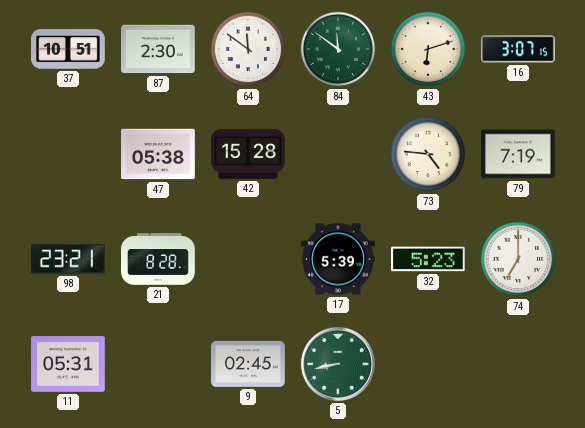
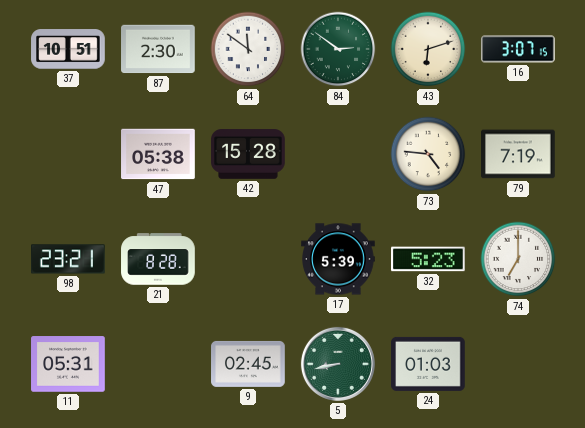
84: 11:51 -> 2:51 (338, 49)
24: none -> 01:03 (428, 364)
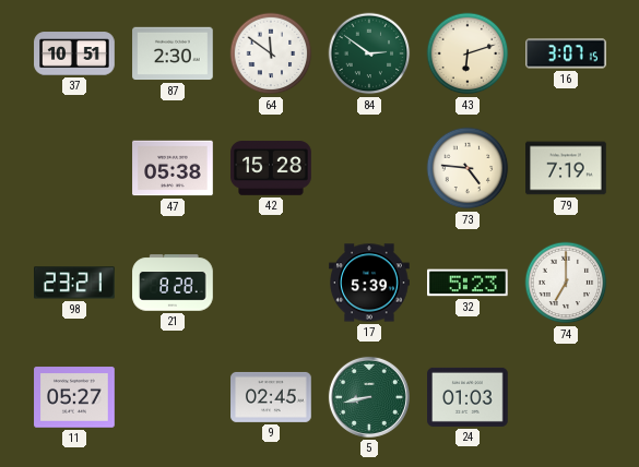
11: 05:31 -> 05:27 (74, 397)
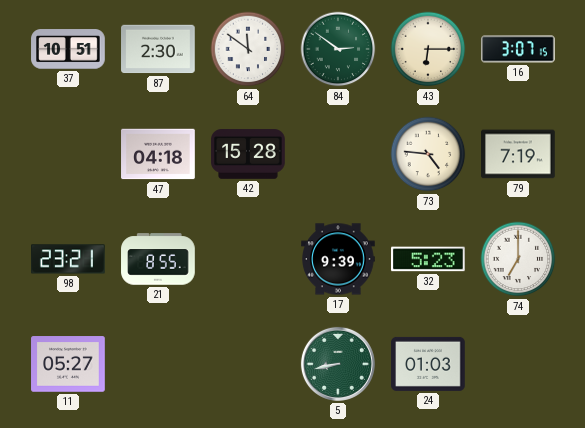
43: 6:12 -> 6:15 (428, 49)
47: 05:38 -> 04:18 (158, 154)
21: 8:28 -> 8:55 (158, 259)
17: 5:39 -> 9:39 (338, 259)
9: 02:45 -> none (271, 397)
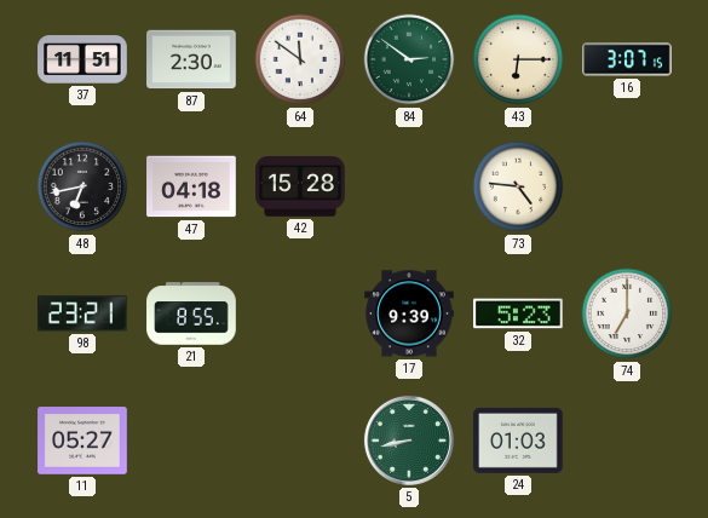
37: 10:51 -> 11:51 (82, 59)
48: none -> 6:43 (82, 186)
79: 7:19 -> none (518, 154)
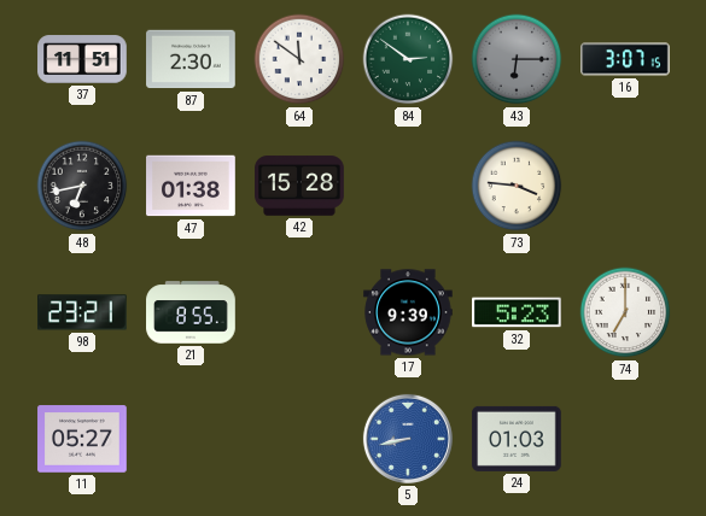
43 dial: cream -> grey (517, 59)
47: 04:18 -> 01:38 (191, 186)
73: 4:46 -> 3:46 (517, 186)
5 dial: green -> blue (408, 439)
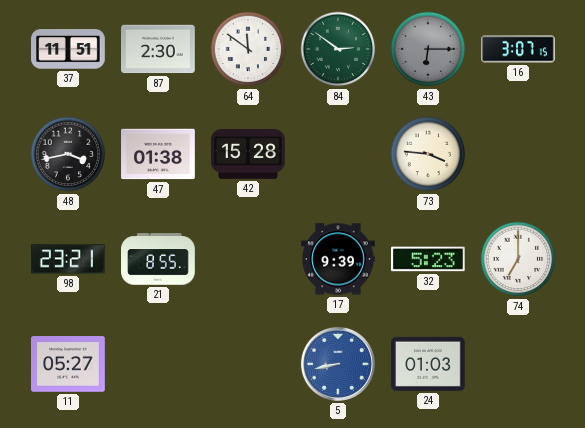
48: 6:43 -> 3:43 (68, 154)
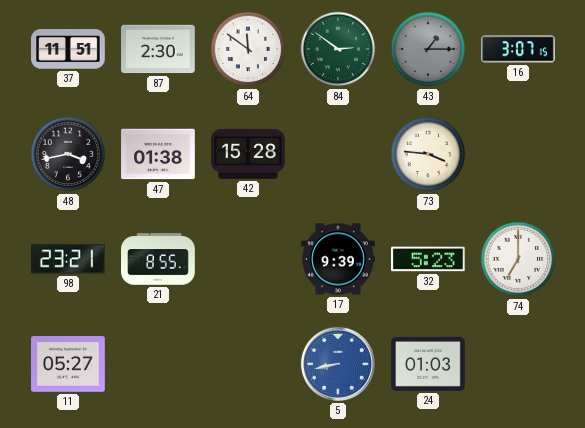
43: 6:15 -> 1:15 (428, 49)
